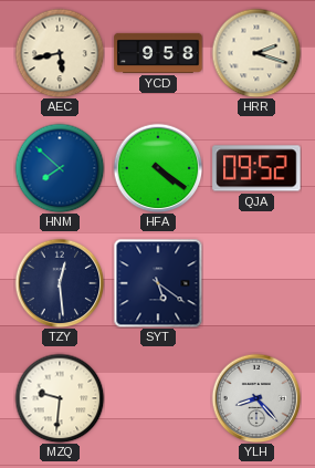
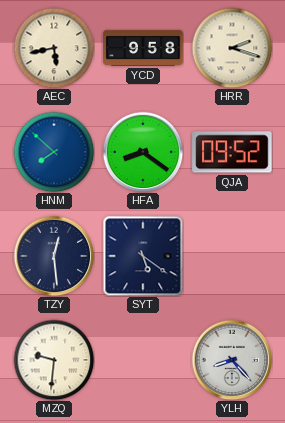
HFA: 4:21 -> 8:21 (143, 152)
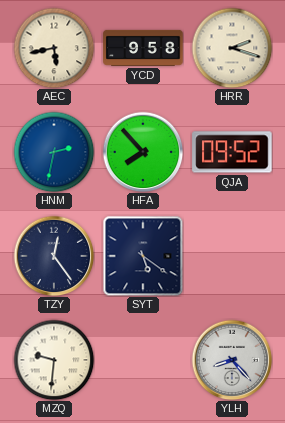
HNM: 7:52 -> 2:32 (54, 152)
HFA: 8:21 -> 7:53 (143, 152)
TZY: 12:29 -> 12:24 (54, 256)
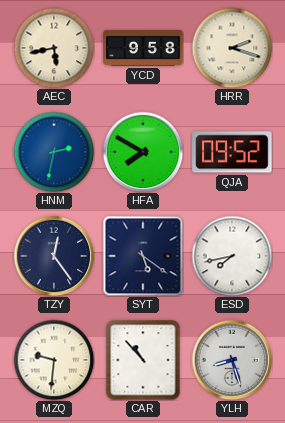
HFA: 7:53 -> 7:50 (143, 152)
ESD: none -> 7:43 (232, 256)
CAR: none -> 10:53 (143, 360)
YLH: 8:23 -> 8:27 (232, 360)
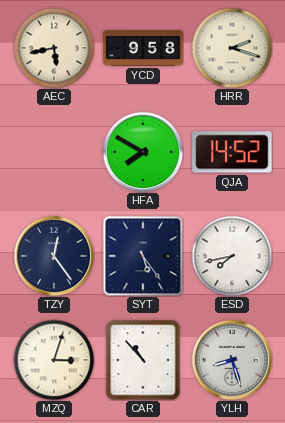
HNM: 2:32 -> none (54, 152)
QJA: 09:52 -> 14:52 (232, 152)
SYT: 5:21 -> 5:24 (143, 256)
MZQ: 9:31 -> 3:03 (54, 360)
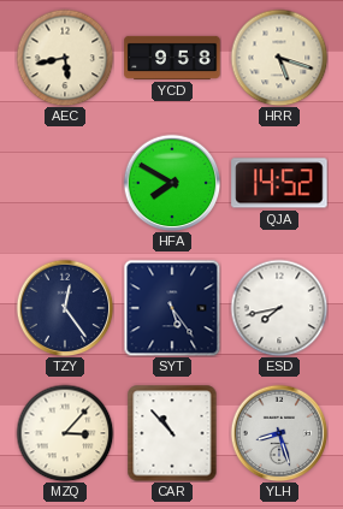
HRR: 2:18 -> 5:18 (279, 58)
MZQ: 3:03 -> 3:07 (65, 433)
